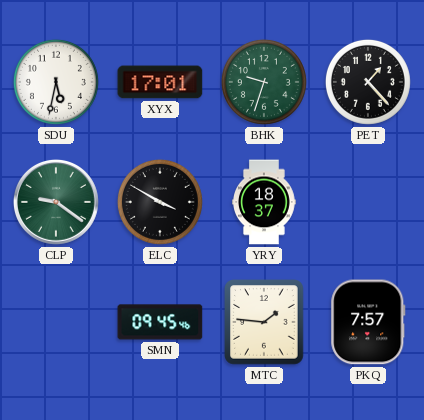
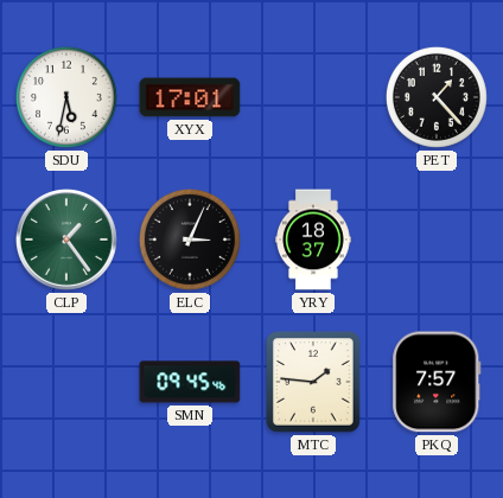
BHK: 9:33 -> none (264, 82)
CLP: 9:21 -> 1:24 (68, 241)
ELC: 3:50 -> 3:04 (190, 240)
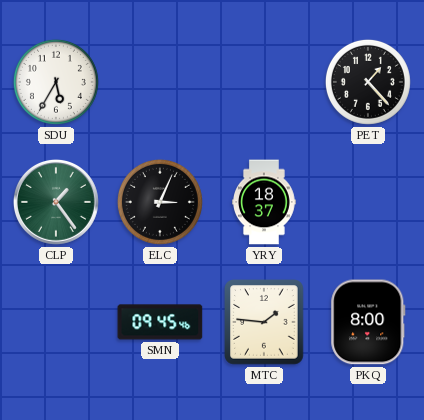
SDU: 5:32 -> 5:35 (56, 82)
XYX: 17:01 -> none (190, 97)
PKQ: 7:57 -> 8:00 (368, 322)
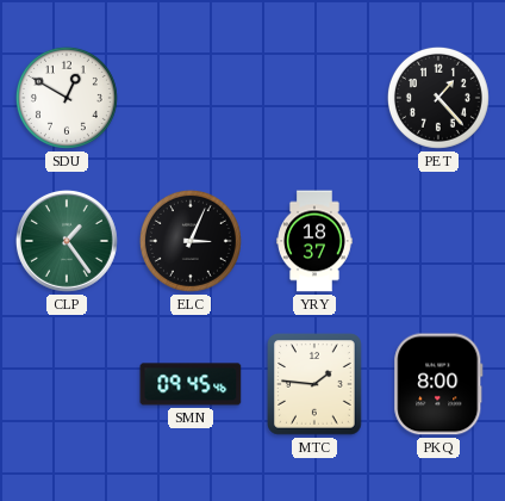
SDU: 5:35 -> 12:50 (67, 98)
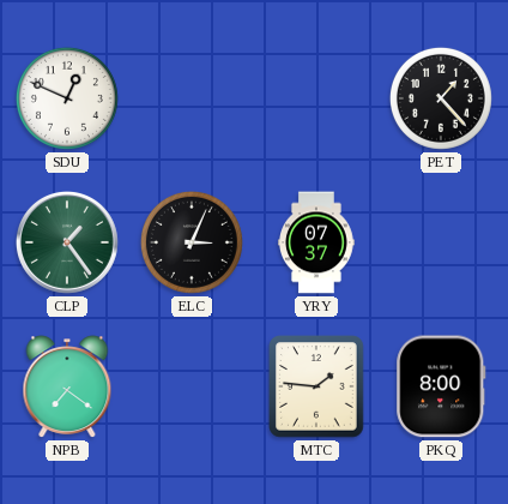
SDU: 12:50 -> 12:49 (67, 98)
YRY: 18:37 -> 07:37 (317, 242)
NPB: none -> 7:21 (67, 386)
SMN: 09:45 -> none (191, 384)
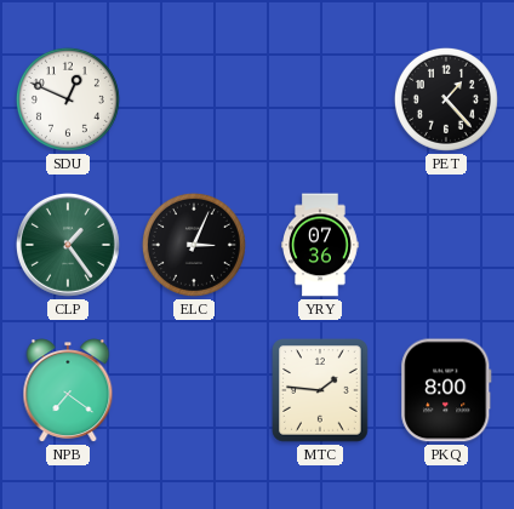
YRY: 07:37 -> 07:36 (321, 245)
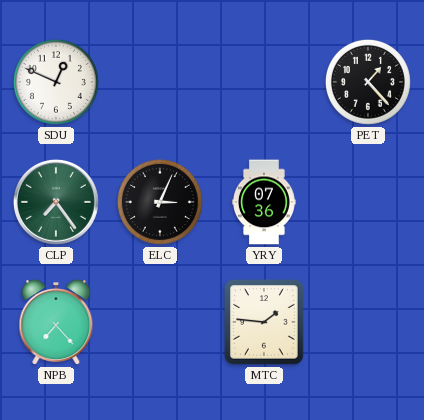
CLP: 1:24 -> 7:24 (57, 203)
NPB: 7:21 -> 7:23 (56, 322)
PKQ: 8:00 -> none (446, 390)
